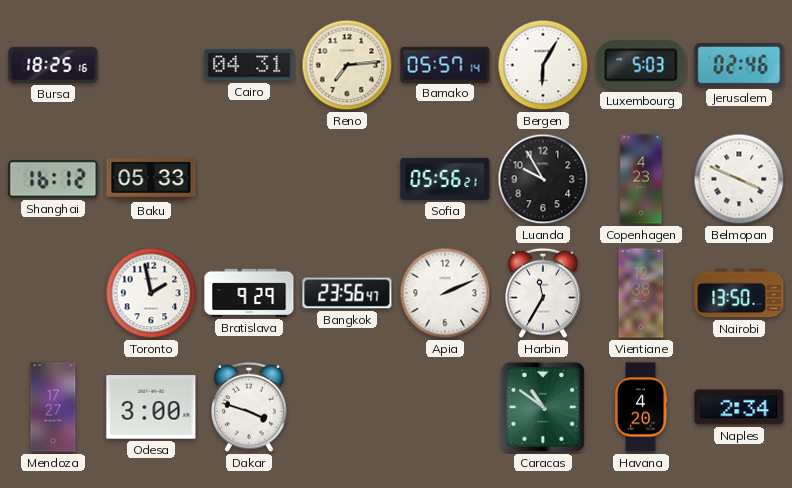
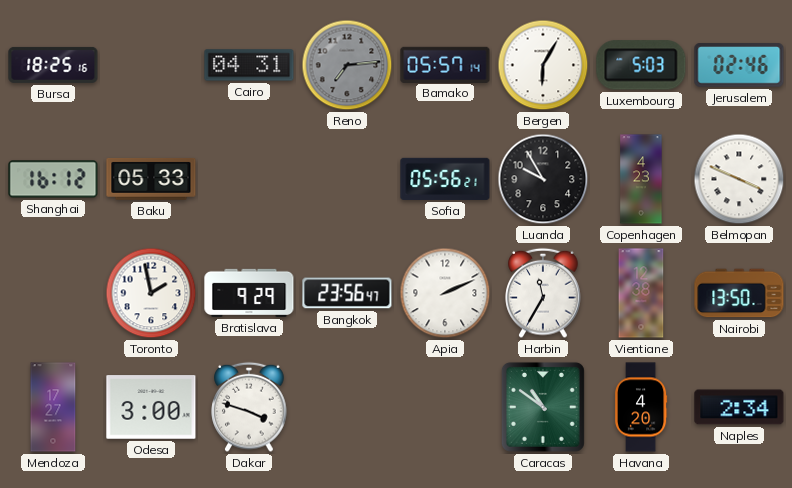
Reno dial: cream -> grey (347, 65)
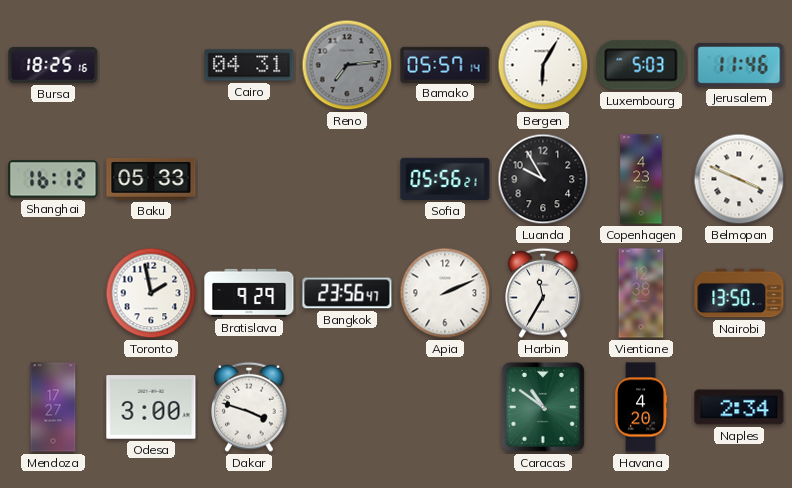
Jerusalem: 02:46 -> 11:46 (739, 65)
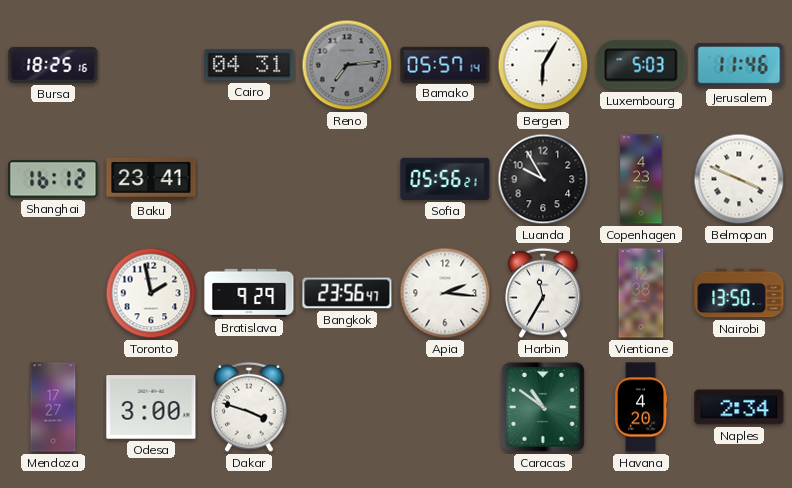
Baku: 05:33 -> 23:41 (151, 179)
Apia: 2:11 -> 2:16 (445, 293)
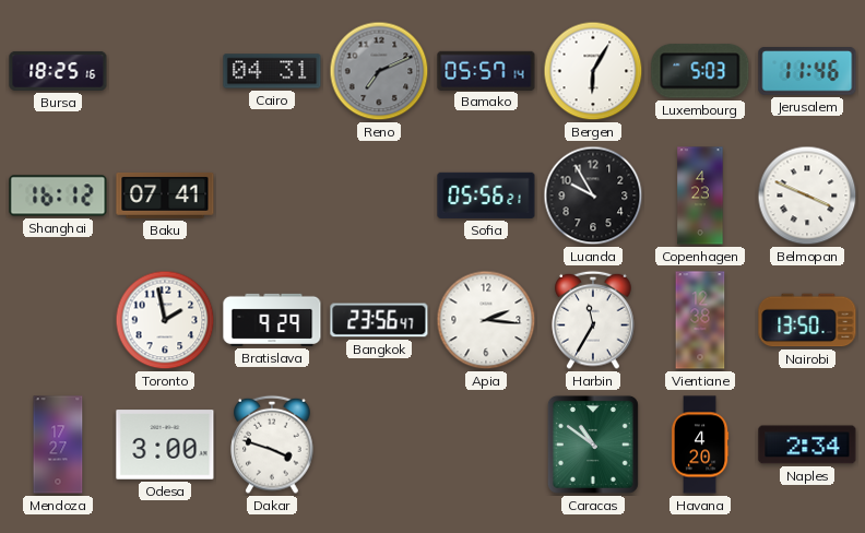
Reno: 7:14 -> 7:11 (379, 71)
Baku: 23:41 -> 07:41 (165, 196)
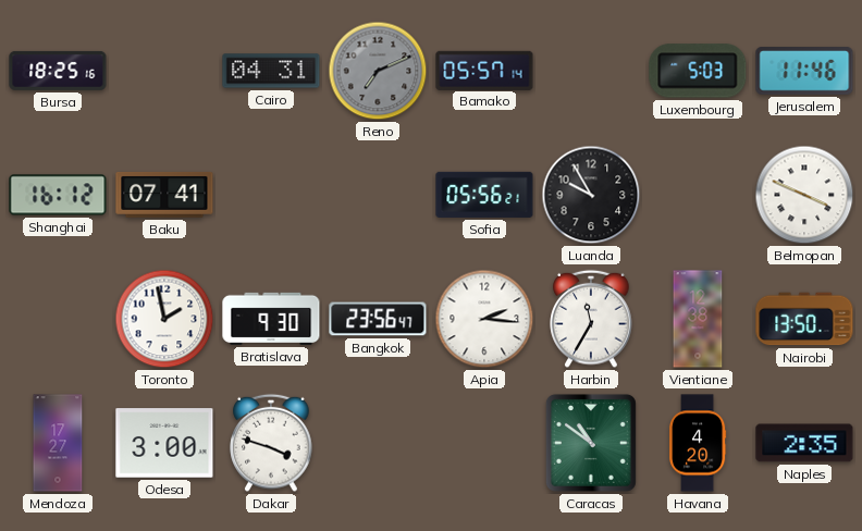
Bergen: 6:05 -> none (593, 71)
Copenhagen: 4:23 -> none (700, 196)
Bratislava: 9:29 -> 9:30 (271, 319)
Naples: 2:34 -> 2:35 (804, 443)
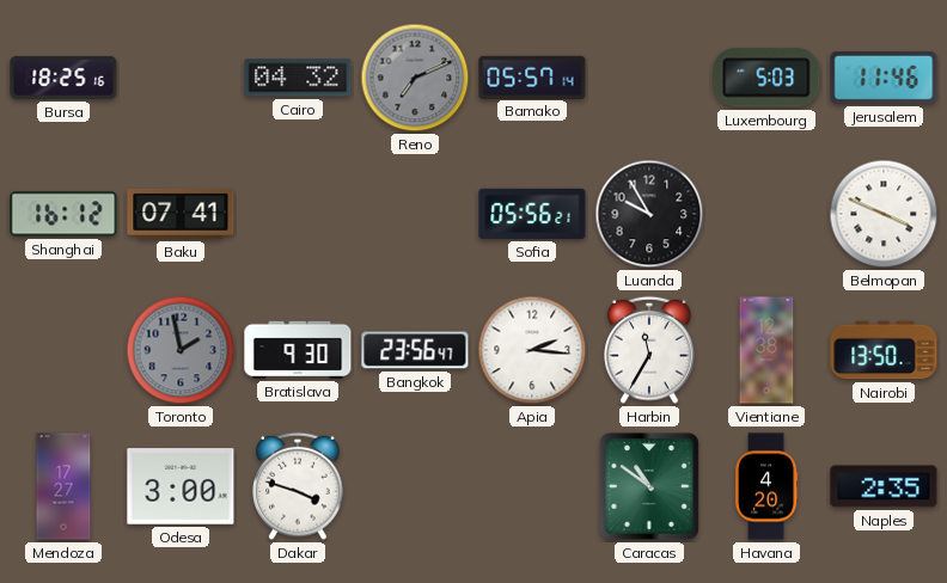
Cairo: 04:31 -> 04:32 (298, 78)
Toronto dial: white -> grey (181, 350)
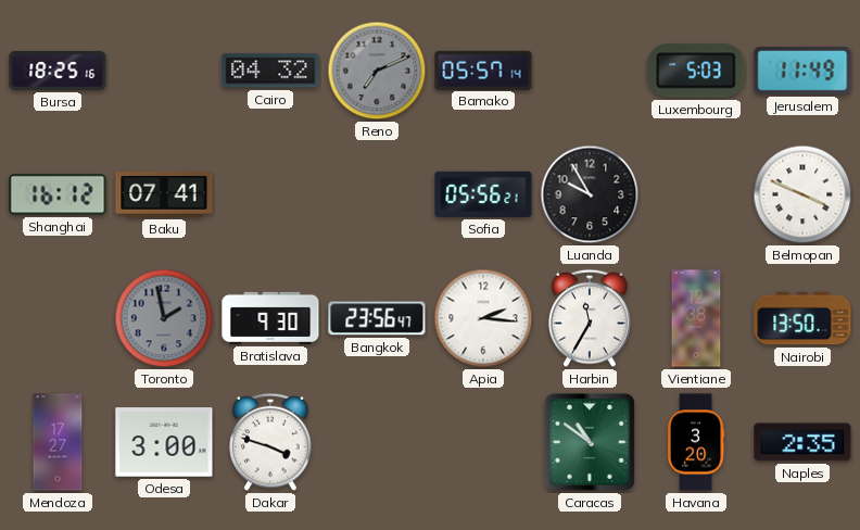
Jerusalem: 11:46 -> 11:49 (802, 71)
Havana: 4:20 -> 3:20 (696, 442)
